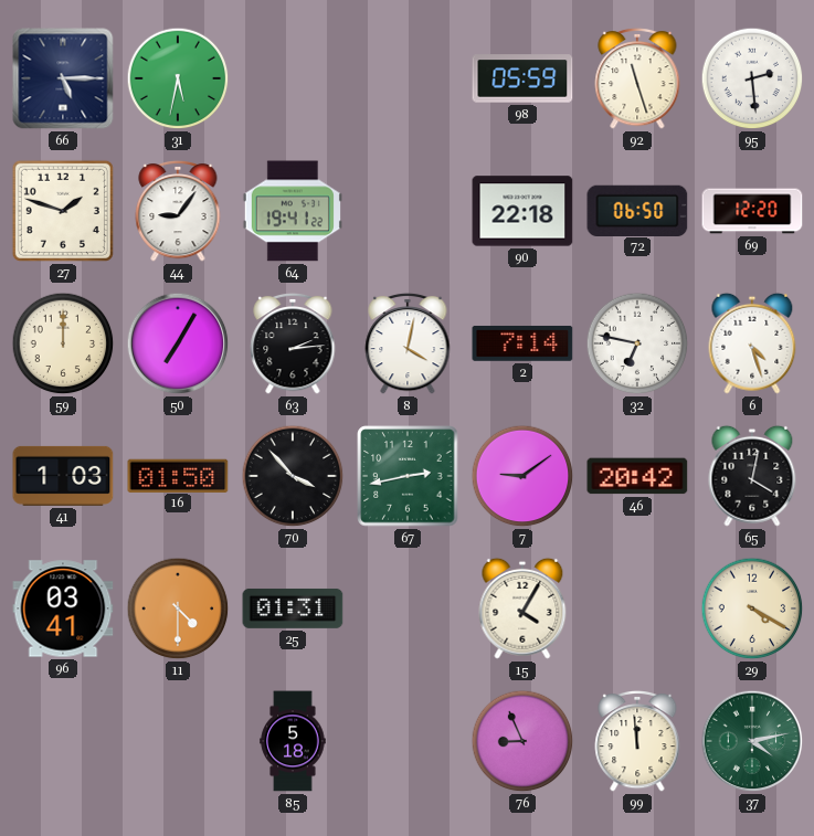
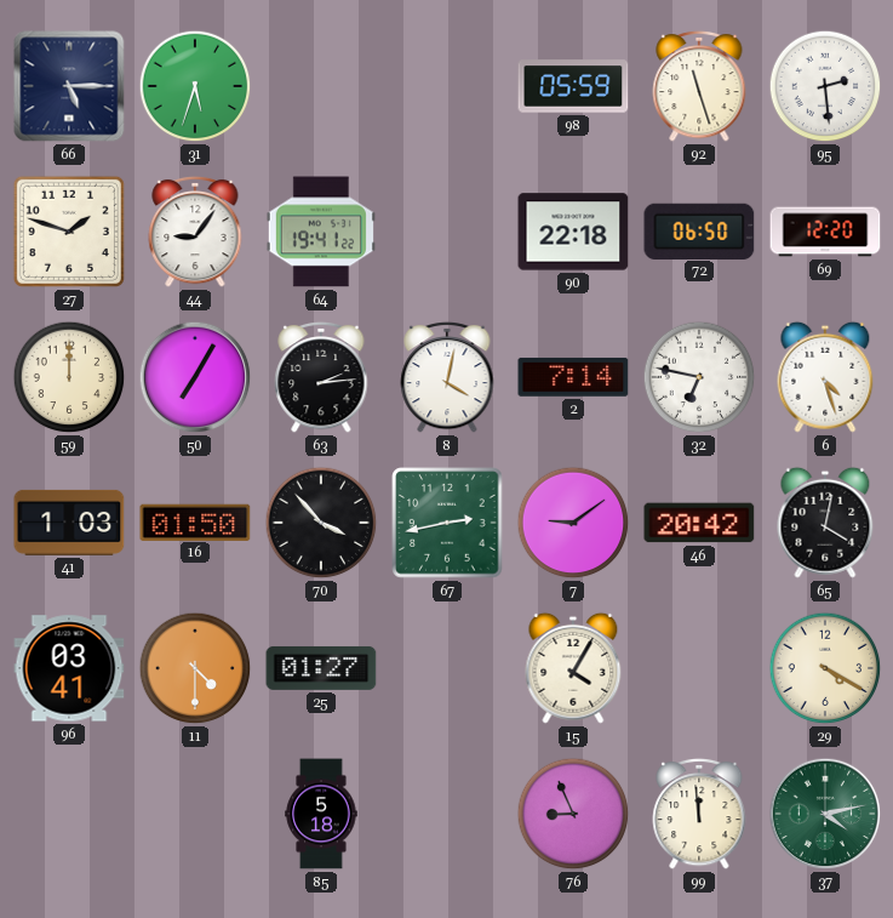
31: 5:32 -> 5:33 (195, 86)
25: 01:31 -> 01:27 (321, 668)
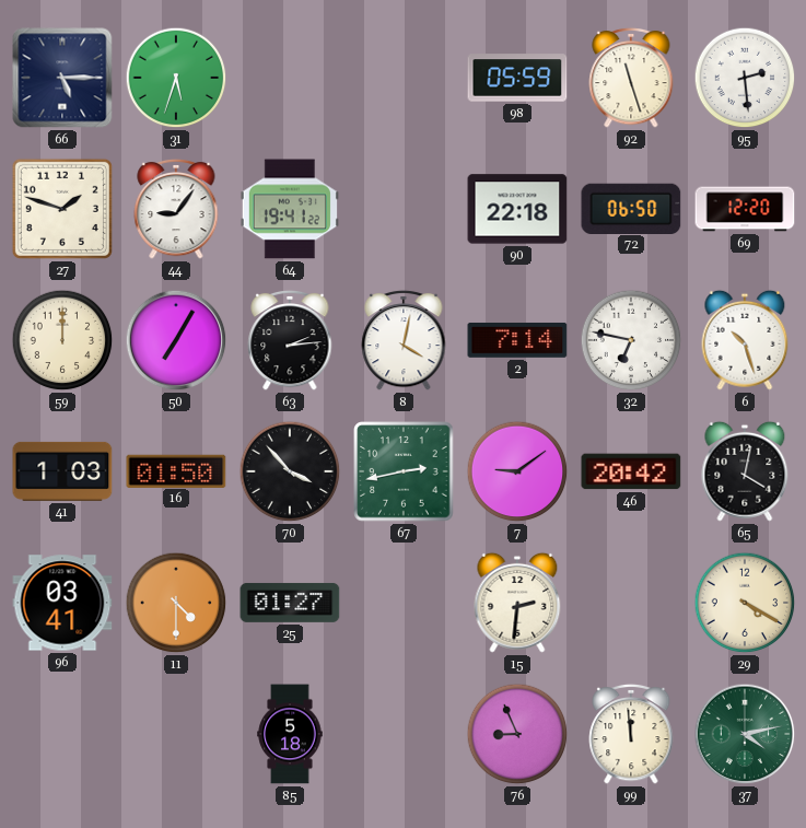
6: 4:27 -> 10:27 (745, 340)
15: 4:05 -> 2:31 (517, 603)
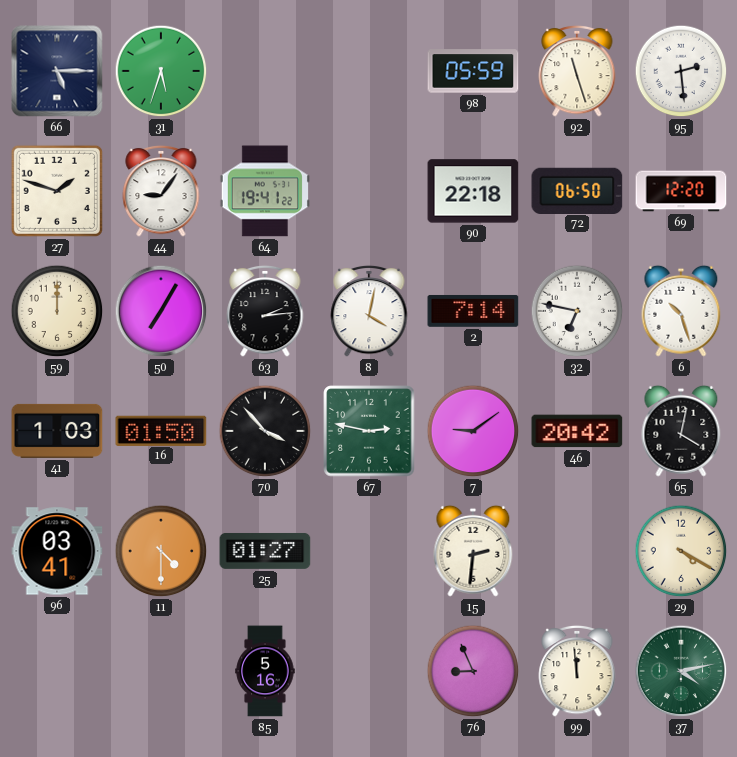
67: 2:43 -> 2:47 (369, 431)
85: 5:18 -> 5:16 (265, 671)
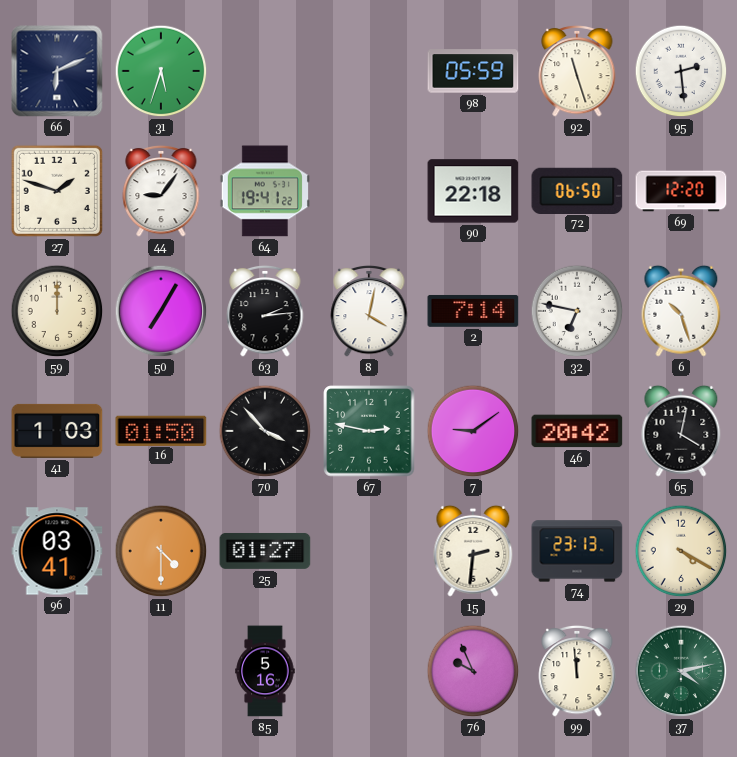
66: 5:15 -> 6:11 (57, 71)
74: none -> 23:13 (577, 551)
76: 8:56 -> 9:56 (473, 671)
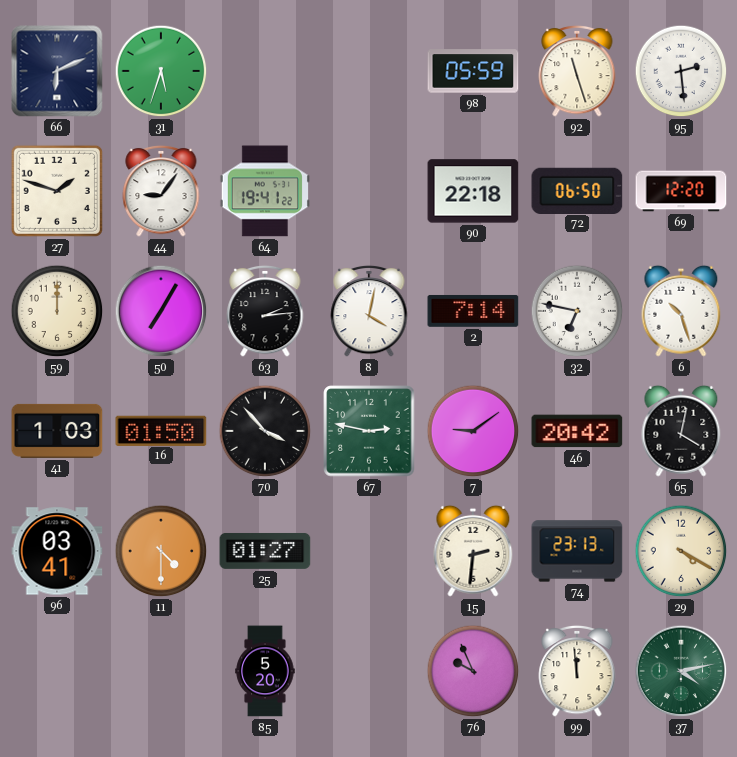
85: 5:16 -> 5:20 (265, 671)
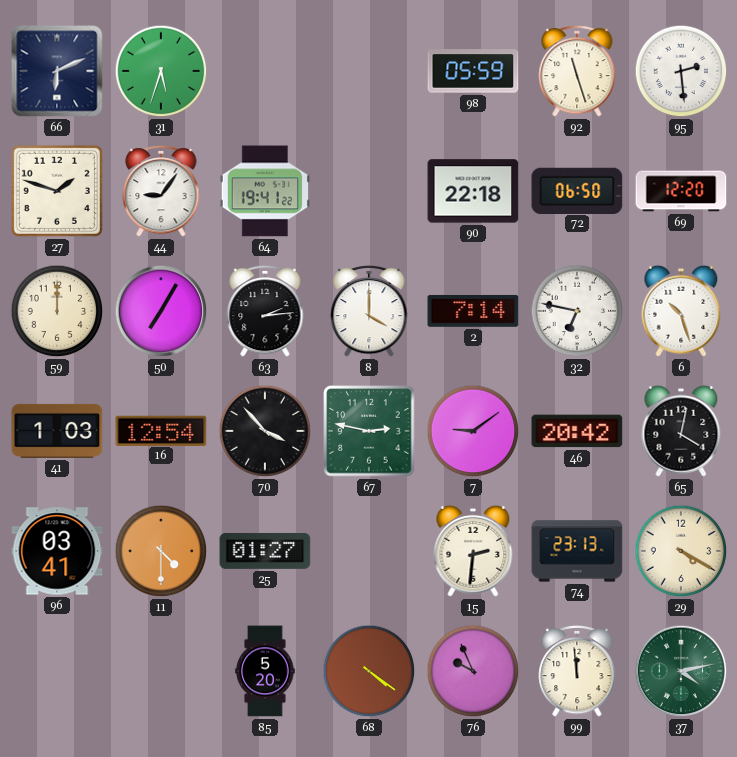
8: 4:02 -> 4:00 (369, 311)
16: 01:50 -> 12:54 (161, 430)
68: none -> 4:21 (369, 671)
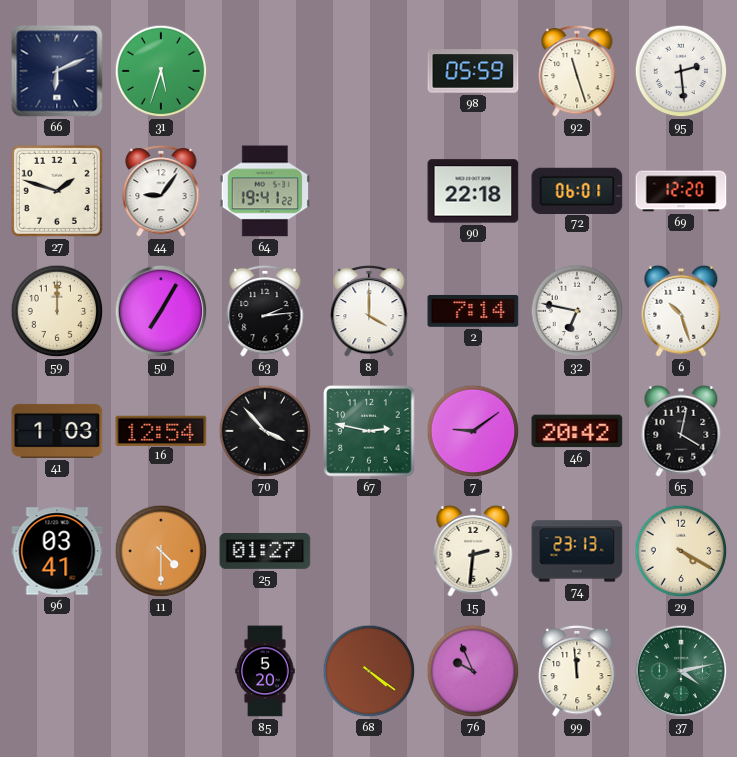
72: 06:50 -> 06:01 (577, 190)
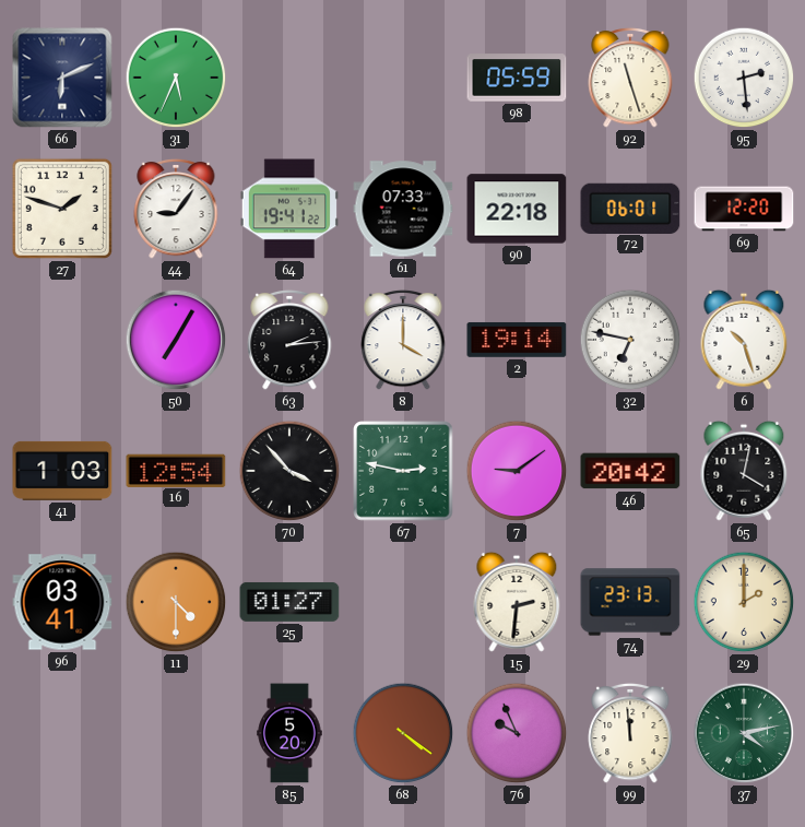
31: 5:33 -> 5:34 (176, 78)
61: none -> 07:33 (403, 209)
59: 12:00 -> none (57, 311)
2: 7:14 -> 19:14 (517, 340)
29: 4:20 -> 2:00 (744, 602)
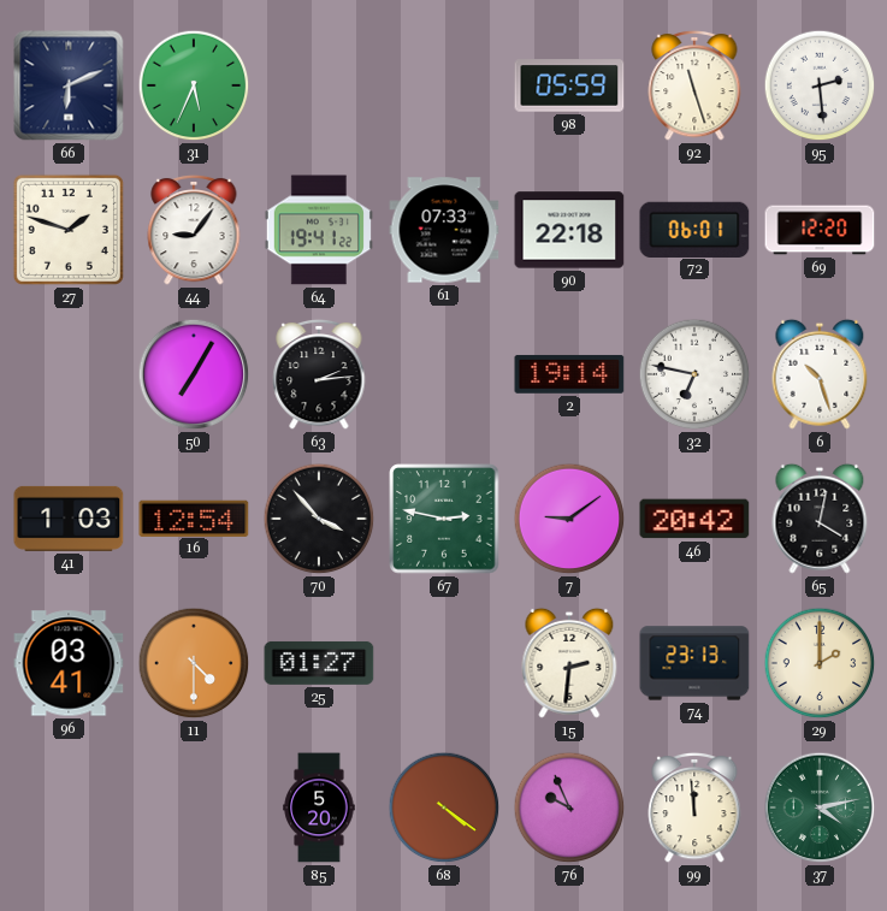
8: 4:00 -> none (403, 340)
